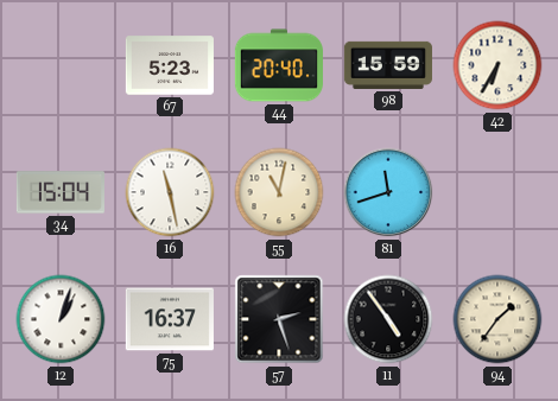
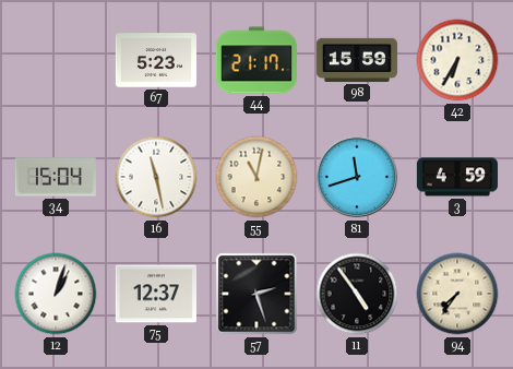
44: 20:40 -> 21:17 (256, 60)
3: none -> 4:59 (457, 177)
75: 16:37 -> 12:37 (156, 294)
94: 1:36 -> 7:36 (457, 294)
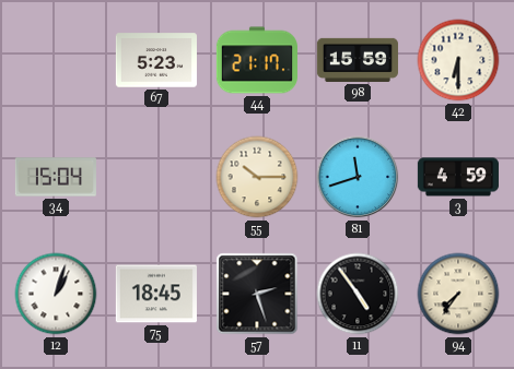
42: 6:35 -> 6:30 (458, 60)
16: 11:28 -> none (156, 177)
55: 11:02 -> 10:15 (257, 177)
75: 12:37 -> 18:45 (156, 294)
